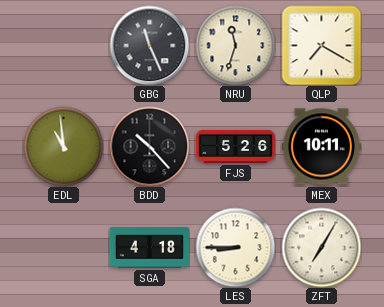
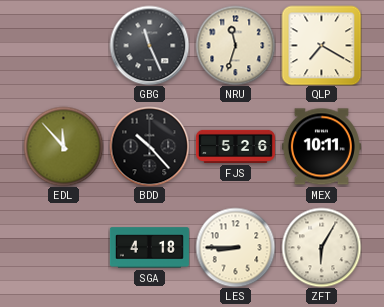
EDL: 10:59 -> 11:53 (63, 146)
ZFT: 7:05 -> 6:05 (321, 247)
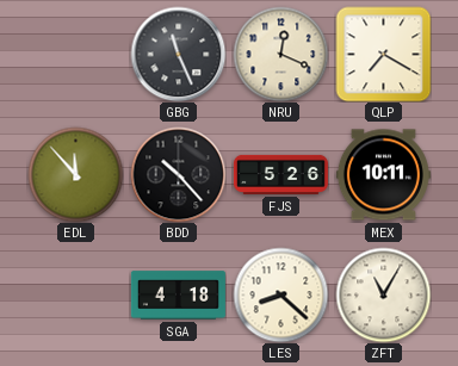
NRU: 11:33 -> 12:19 (280, 54)
LES: 8:45 -> 8:22 (280, 294)
ZFT: 6:05 -> 11:05 (383, 294)
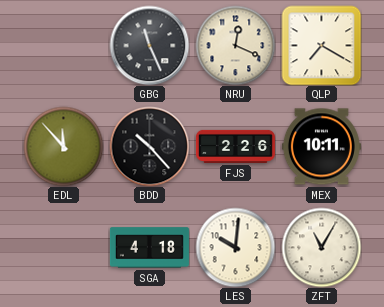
FJS: 5:26 -> 2:26 (235, 146)
LES: 8:22 -> 10:01 (235, 247)
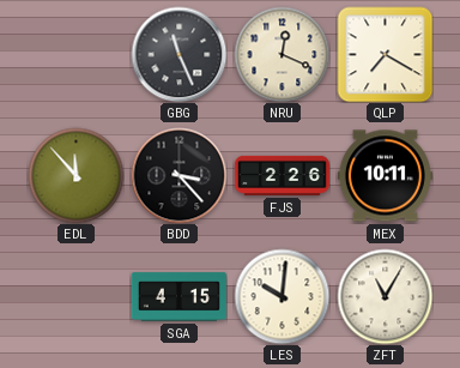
BDD: 10:23 -> 3:23 (178, 175)
SGA: 4:18 -> 4:15 (178, 297)
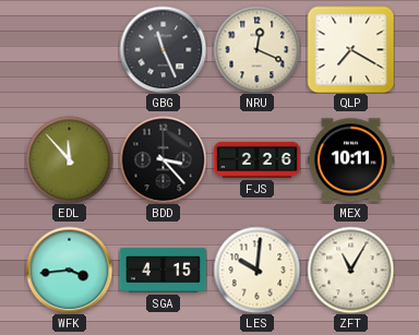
WFK: none -> 3:44 (69, 270)
